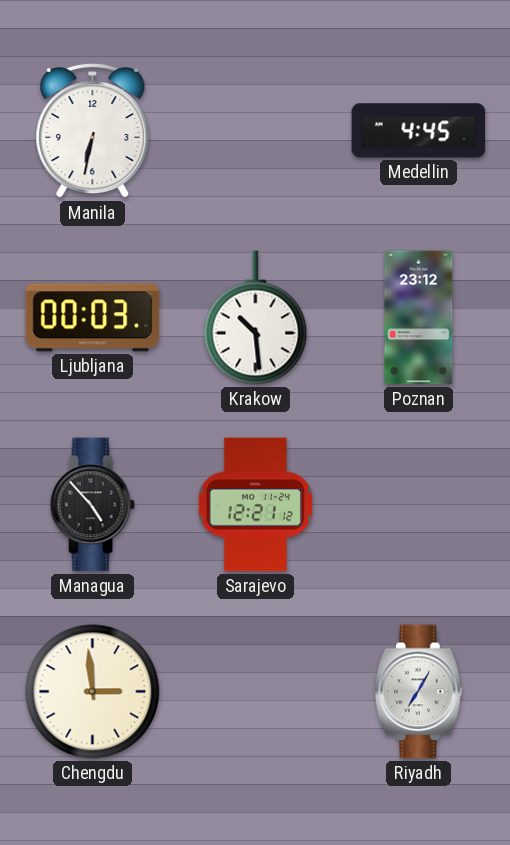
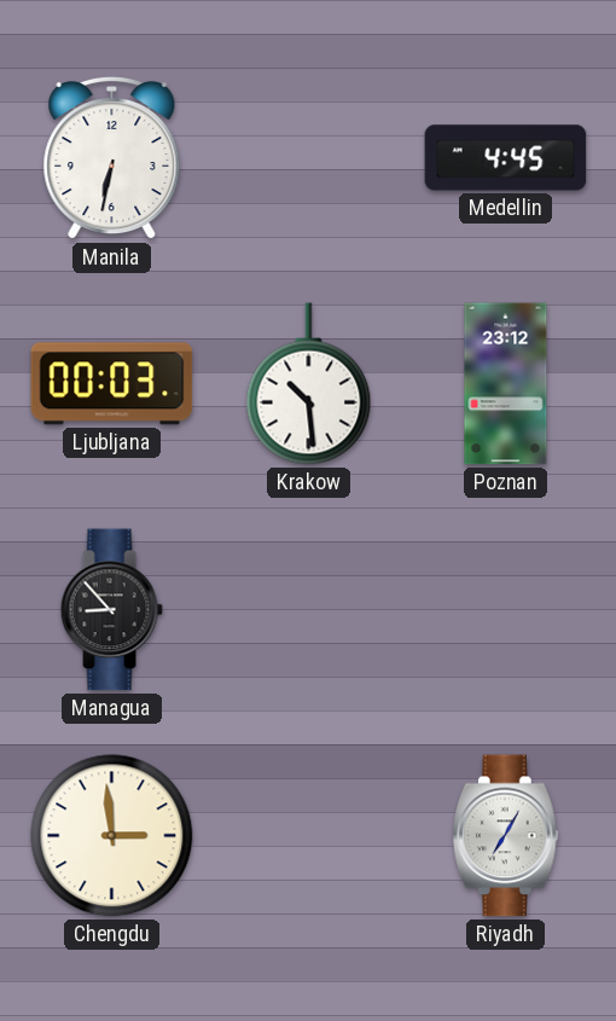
Managua: 4:53 -> 8:53 (111, 610)
Sarajevo: 12:21 -> none (255, 505)
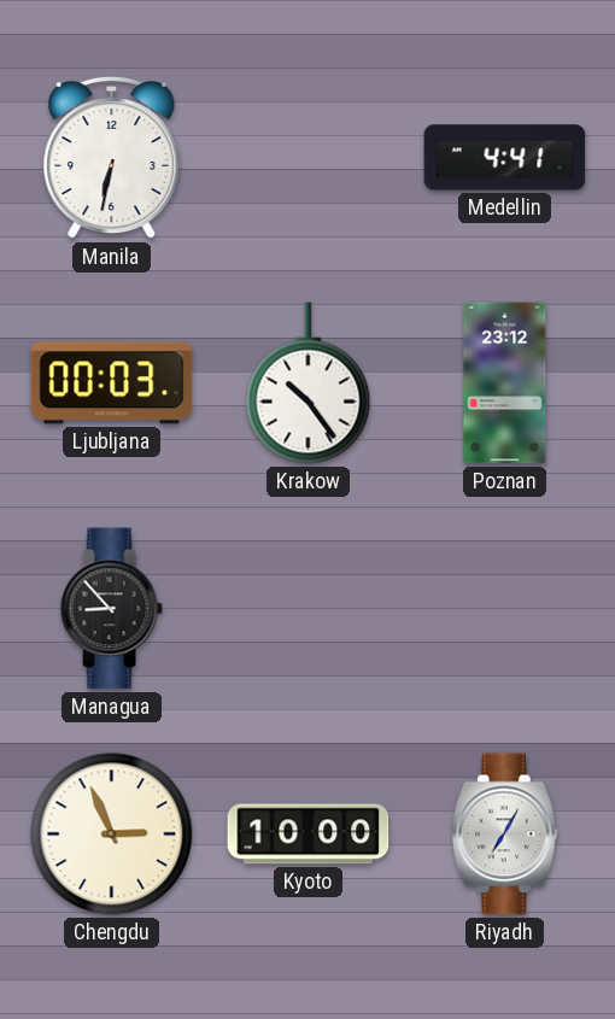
Medellin: 4:45 -> 4:41 (505, 158)
Krakow: 10:29 -> 10:24 (309, 383)
Chengdu: 2:59 -> 2:56 (112, 834)
Kyoto: none -> 10:00 (309, 834)
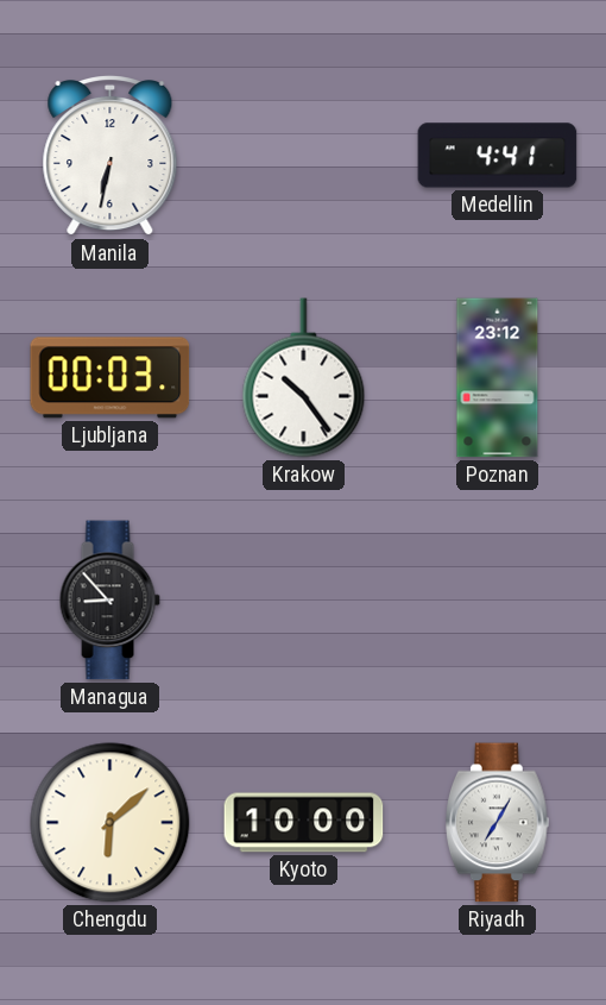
Chengdu: 2:56 -> 6:08 (111, 823)
